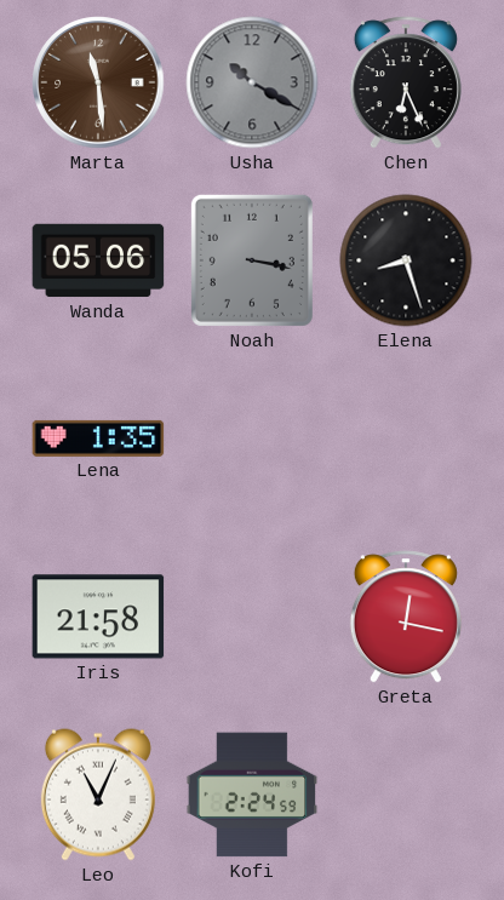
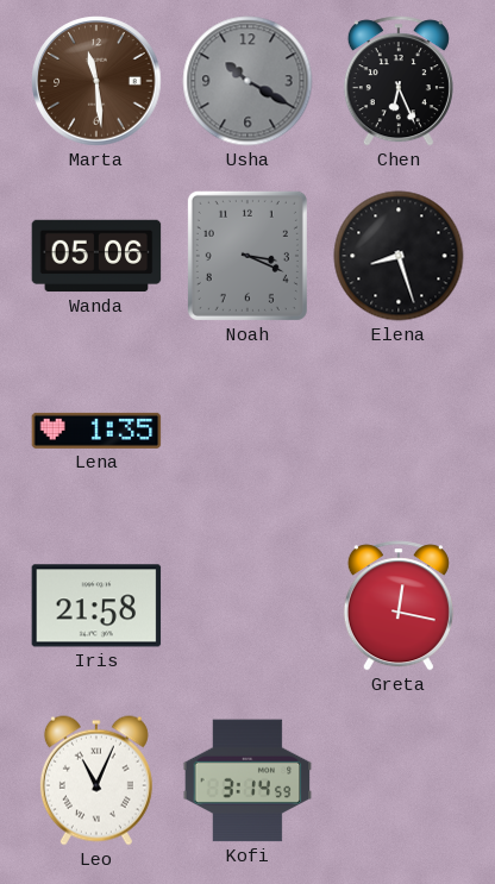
Noah: 3:17 -> 3:19 (248, 256)
Kofi: 2:24 -> 3:14 (248, 780)
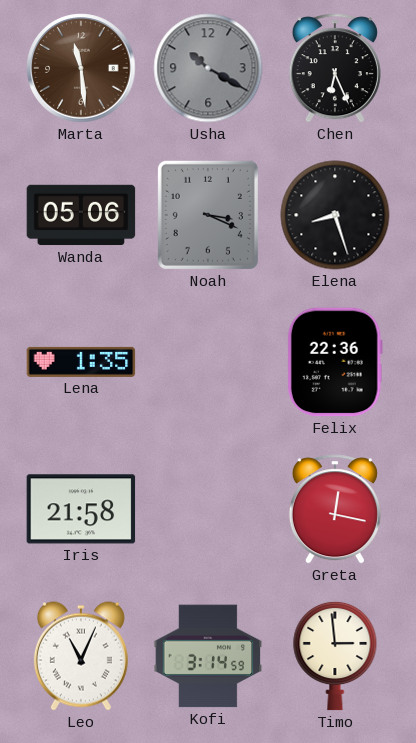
Felix: none -> 22:36 (335, 362)
Timo: none -> 2:59 (335, 656)
